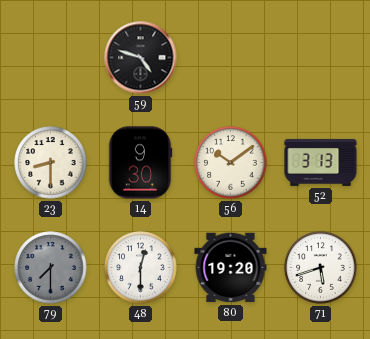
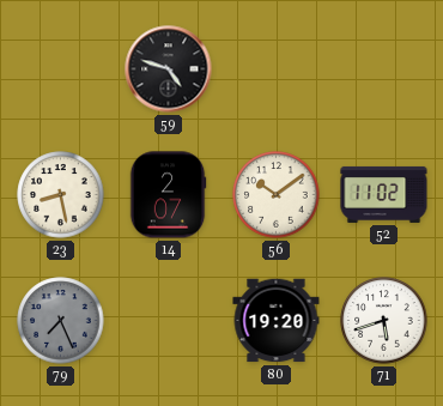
23: 8:30 -> 8:28 (61, 195)
14: 9:30 -> 2:07 (168, 195)
52: 3:13 -> 11:02 (384, 194)
79: 7:30 -> 7:26 (61, 321)
48: 12:30 -> none (141, 268)
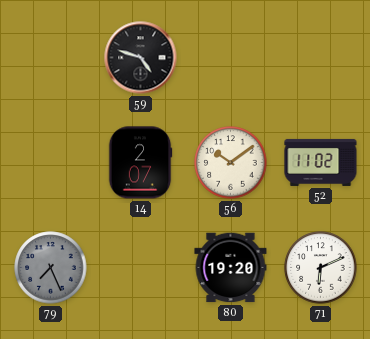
23: 8:28 -> none (61, 195)
71: 5:42 -> 6:11 (321, 268)
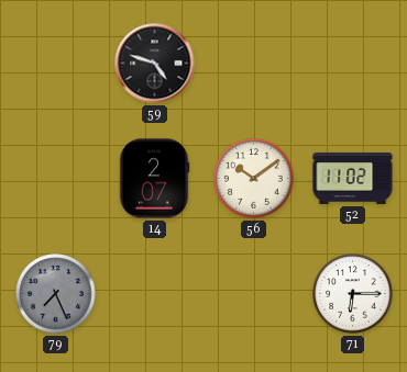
80: 19:20 -> none (231, 268)
71: 6:11 -> 6:15 (353, 294)
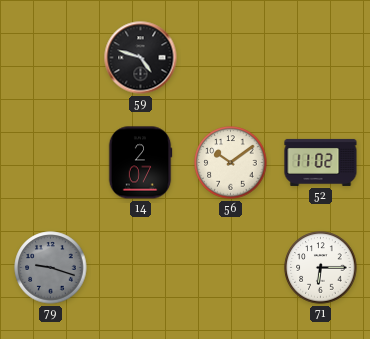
79: 7:26 -> 9:18 (51, 268)
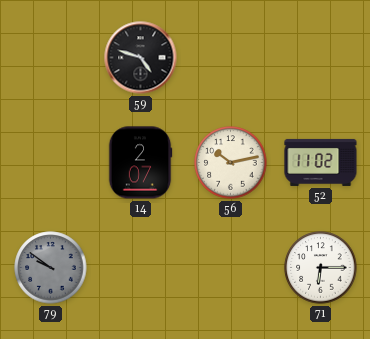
56: 10:09 -> 10:13 (231, 163)
79: 9:18 -> 9:51 (51, 268)
